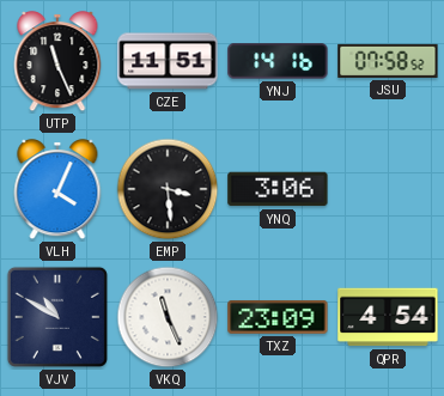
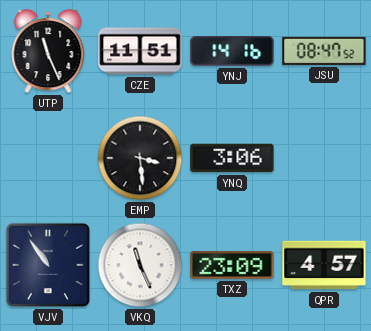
JSU: 07:58 -> 08:47 (324, 51)
VLH: 4:04 -> none (57, 190)
VJV: 10:50 -> 10:54 (48, 265)
QPR: 4:54 -> 4:57 (324, 265)
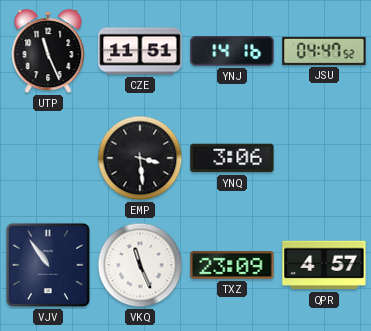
JSU: 08:47 -> 04:47 (324, 51)
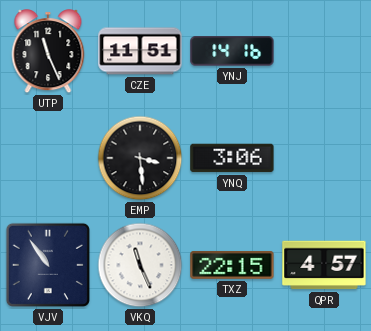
JSU: 04:47 -> none (324, 51)
TXZ: 23:09 -> 22:15 (232, 265)
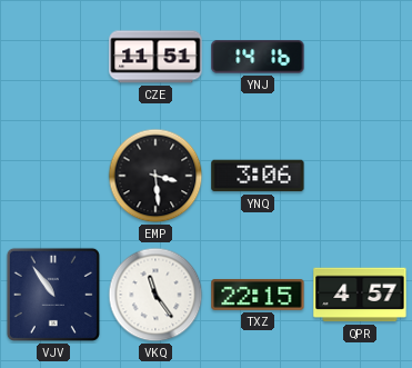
UTP: 11:26 -> none (48, 52)
VKQ: 11:26 -> 11:24 (155, 295)
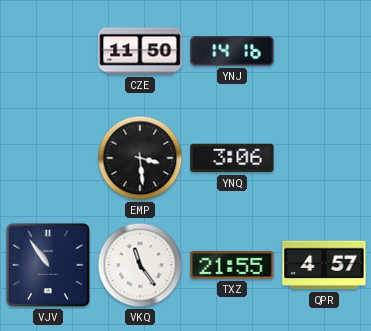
CZE: 11:51 -> 11:50 (140, 51)
TXZ: 22:15 -> 21:55 (232, 265)
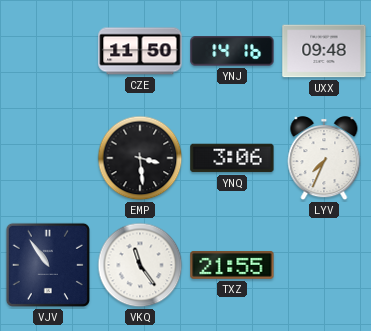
UXX: none -> 09:48 (324, 51)
LYV: none -> 7:34 (324, 159)
QPR: 4:57 -> none (324, 265)
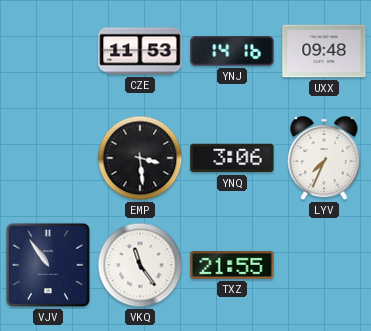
CZE: 11:50 -> 11:53 (140, 51)
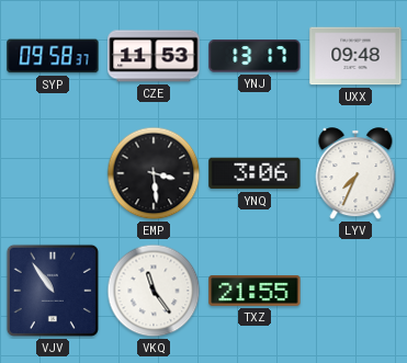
SYP: none -> 09:58 (53, 56)
YNJ: 14:16 -> 13:17 (255, 56)
